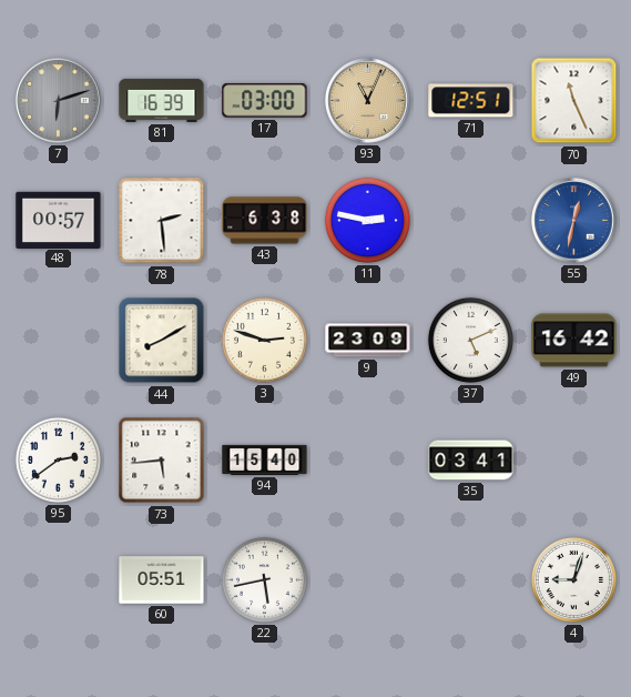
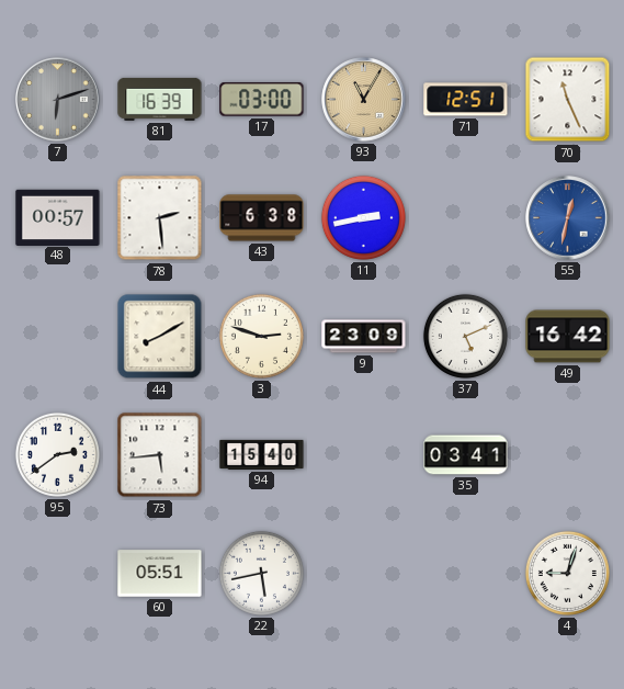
93: 11:04 -> 11:05 (364, 100)
11: 2:47 -> 2:43 (363, 217)
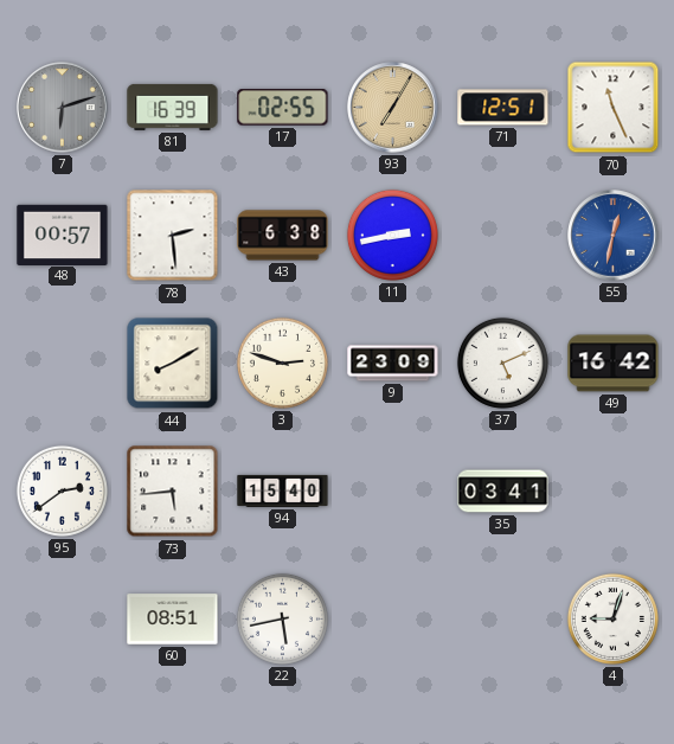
17: 03:00 -> 02:55 (283, 108)
93: 11:05 -> 7:05 (393, 108)
60: 05:51 -> 08:51 (173, 620)
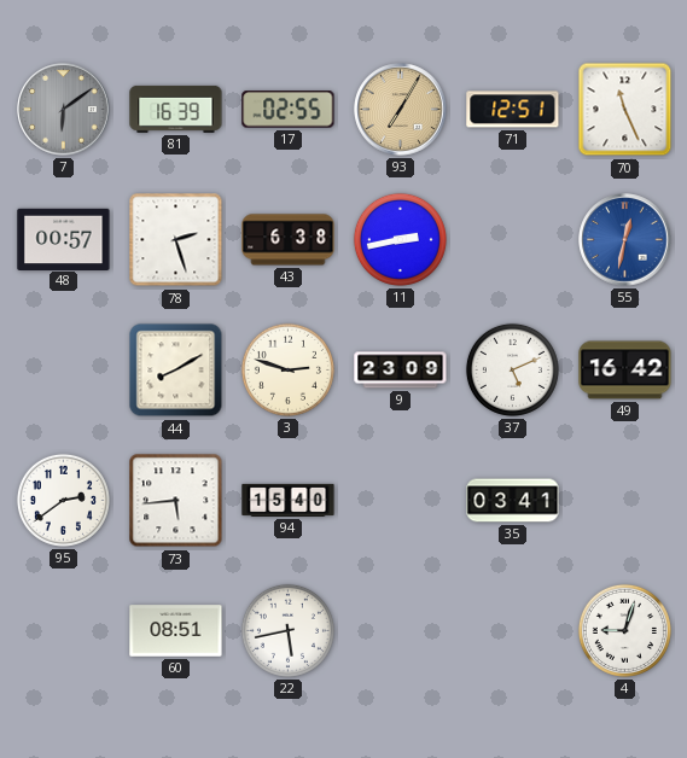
7: 6:12 -> 6:09 (64, 110)
78: 2:29 -> 2:27 (176, 240)
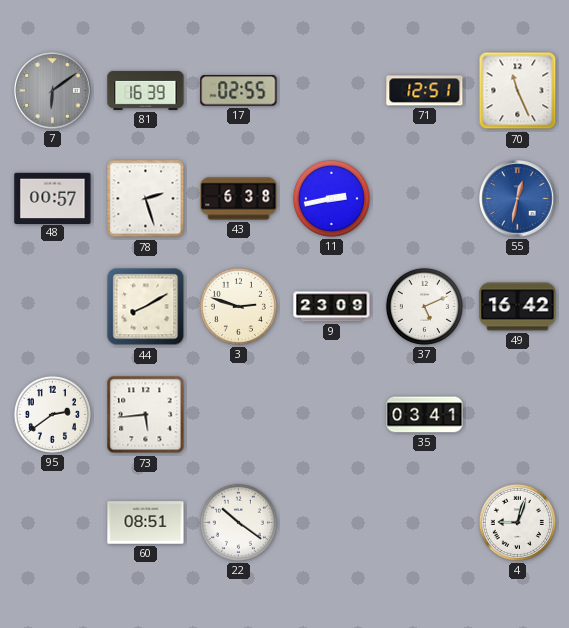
93: 7:05 -> none (401, 110)
94: 15:40 -> none (289, 500)
22: 5:43 -> 10:21 (238, 522)
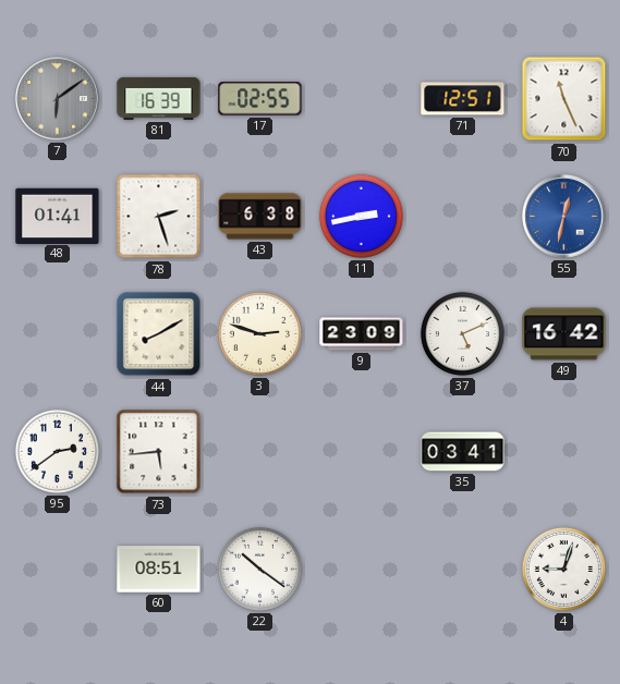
48: 00:57 -> 01:41 (58, 216)
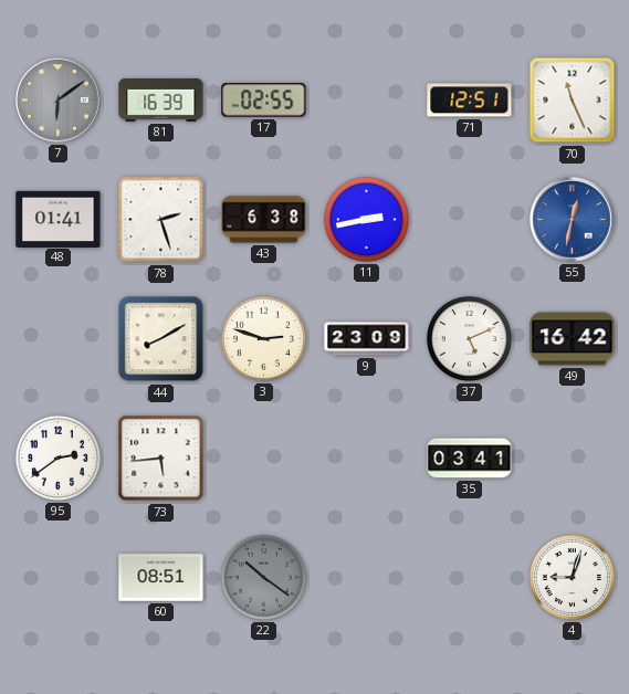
22 dial: white -> grey (263, 577)
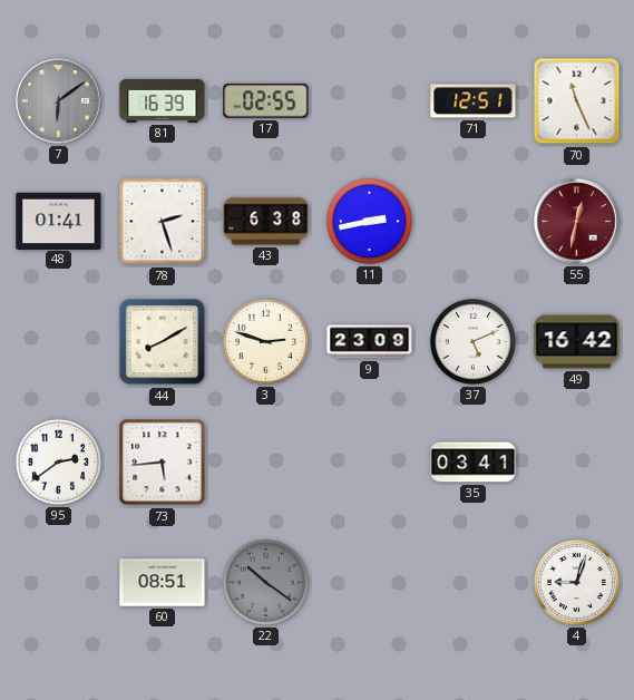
55 dial: blue -> burgundy (577, 222)
